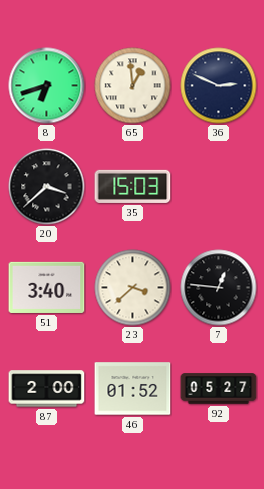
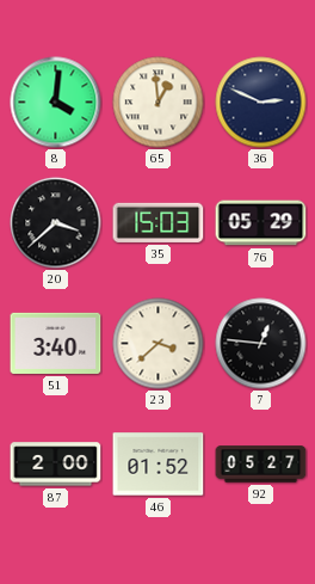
8: 6:42 -> 4:01 (56, 103)
76: none -> 05:29 (261, 223)
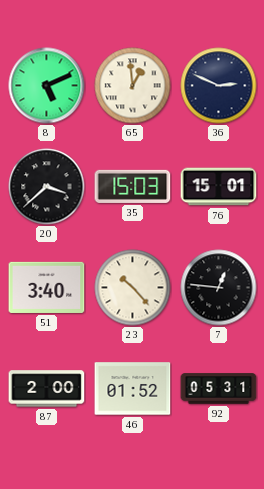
8: 4:01 -> 5:11 (47, 86)
76: 05:29 -> 15:01 (219, 187)
23: 3:38 -> 10:23 (133, 288)
92: 05:27 -> 05:31 (219, 389)
